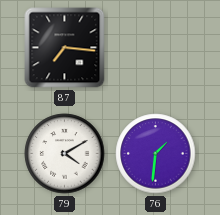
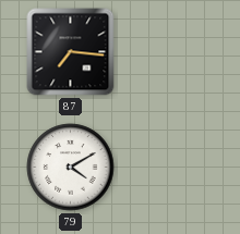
76: 1:31 -> none (156, 154)
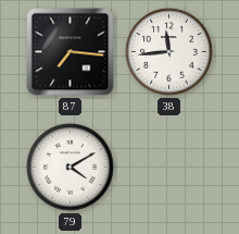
38: none -> 11:44 (169, 52)
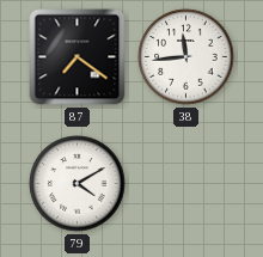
87: 7:16 -> 7:21 (78, 57)
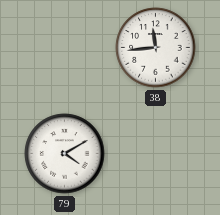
87: 7:21 -> none (78, 57)
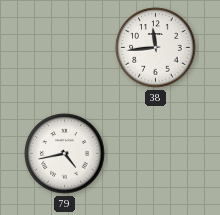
79: 4:10 -> 4:43 (65, 154)
